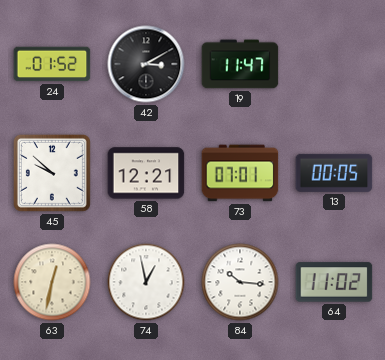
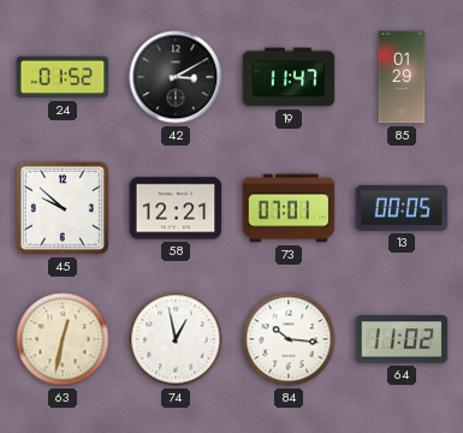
85: none -> 01:29 (402, 77)
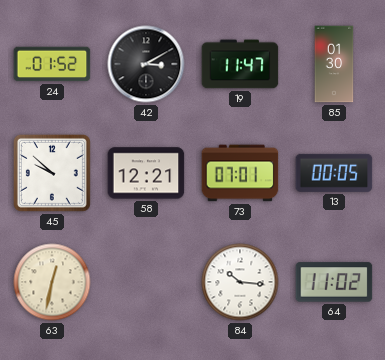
85: 01:29 -> 01:30 (334, 64)
74: 12:58 -> none (176, 339)
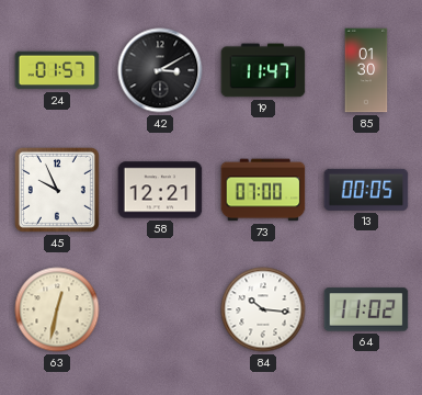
24: 01:52 -> 01:57 (57, 70)
45: 9:52 -> 9:56 (57, 190)
73: 07:01 -> 07:00 (263, 190)
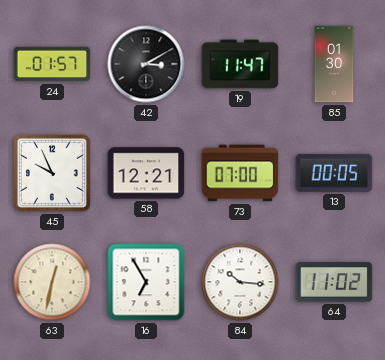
16: none -> 6:55 (146, 282)
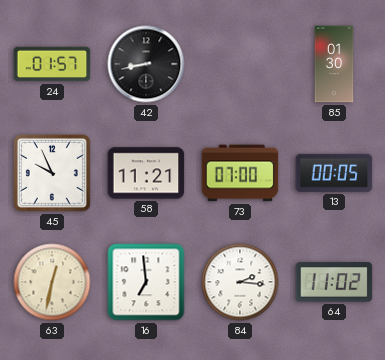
42: 3:10 -> 8:43 (146, 64)
19: 11:47 -> none (240, 64)
58: 12:21 -> 11:21 (146, 173)
16: 6:55 -> 6:59 (146, 282)
84: 10:16 -> 2:16 (240, 282)
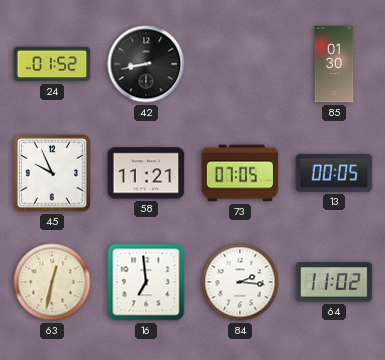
24: 01:57 -> 01:52 (52, 64)
73: 07:00 -> 07:05 (240, 173)
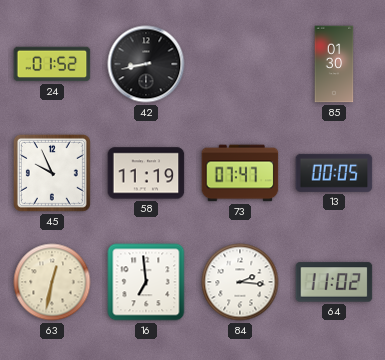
58: 11:21 -> 11:19 (146, 173)
73: 07:05 -> 07:47 (240, 173)
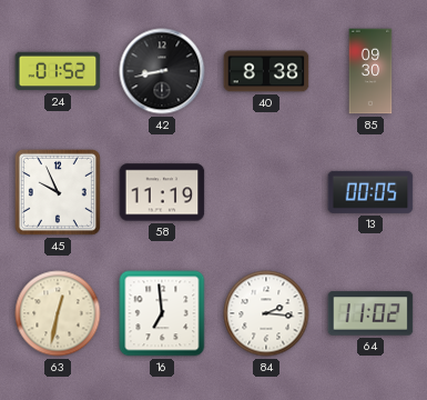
40: none -> 8:38 (266, 71)
85: 01:30 -> 09:30 (370, 71)
73: 07:47 -> none (240, 173)
